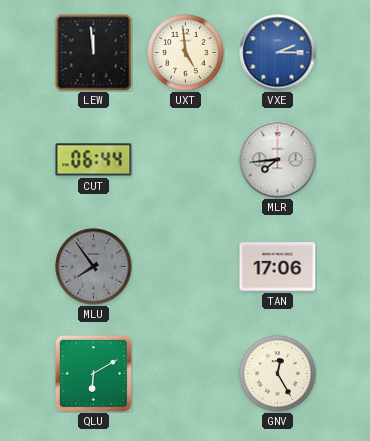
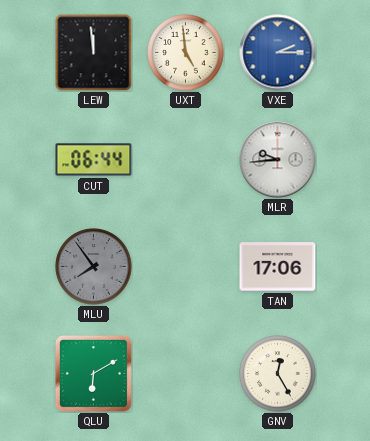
MLR: 7:44 -> 9:44 (278, 160)
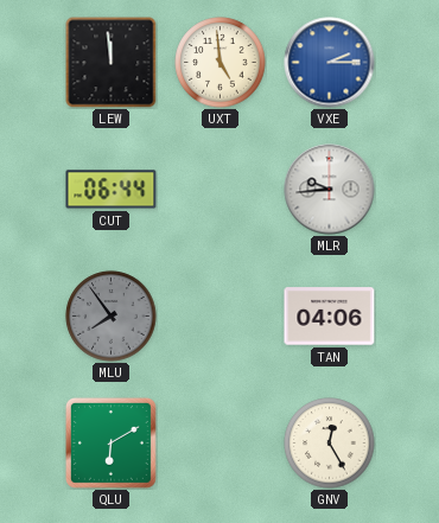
TAN: 17:06 -> 04:06 (330, 317)
